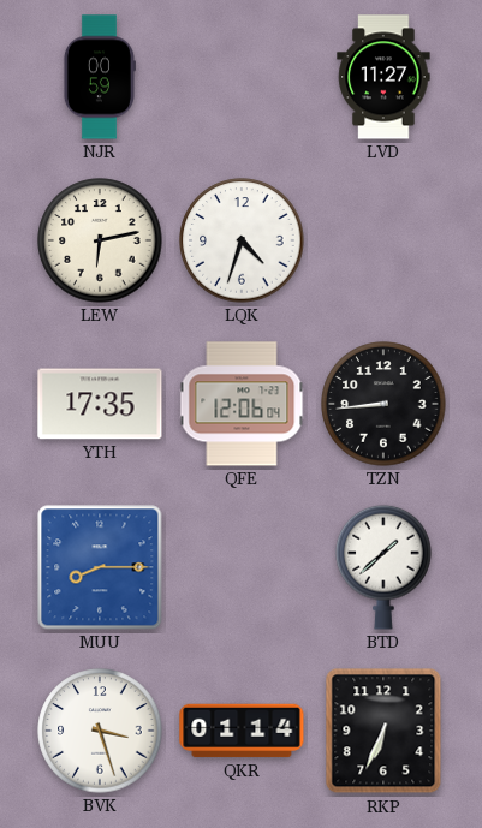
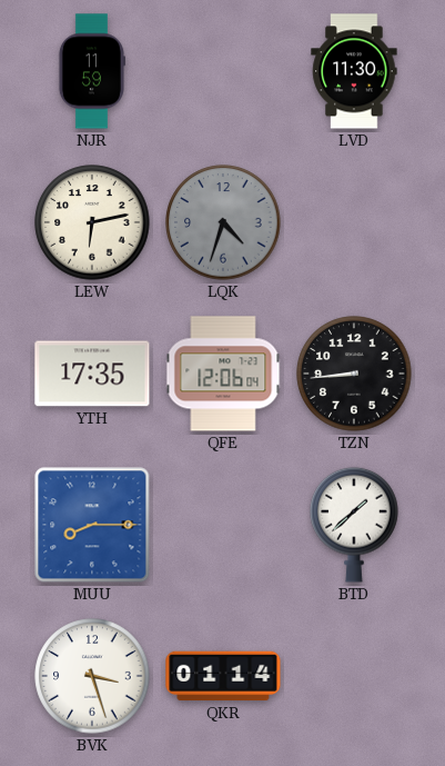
NJR: 00:59 -> 11:59 (91, 71)
LVD: 11:27 -> 11:30 (354, 71)
LQK dial: white -> grey (223, 222)
RKP: 6:34 -> none (383, 731)
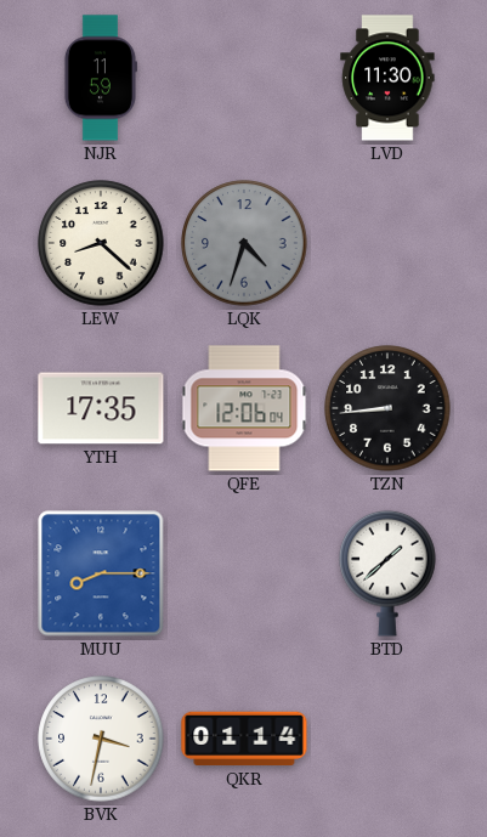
LEW: 6:13 -> 8:22 (101, 243)
BVK: 3:27 -> 3:32 (101, 739)
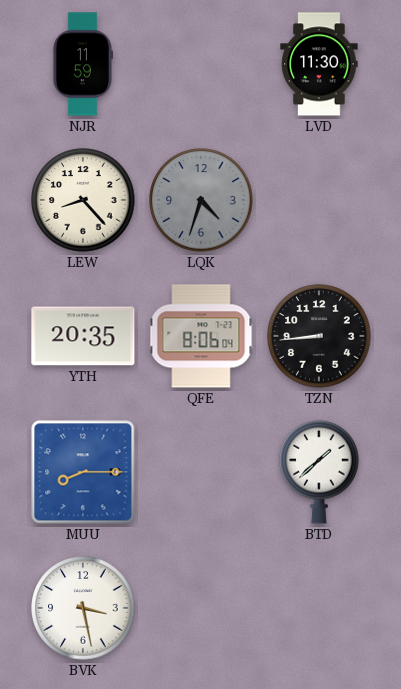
LEW: 8:22 -> 8:23 (83, 200)
YTH: 17:35 -> 20:35 (83, 336)
QFE: 12:06 -> 8:06 (201, 336)
BVK: 3:32 -> 3:28 (83, 608)
QKR: 01:14 -> none (244, 739)
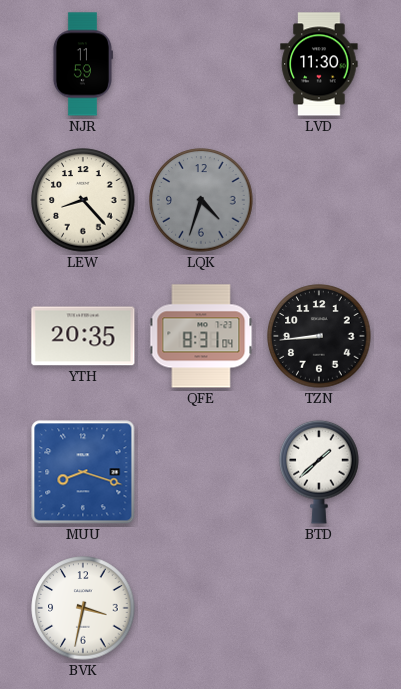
QFE: 8:06 -> 8:31 (201, 336)
MUU: 8:15 -> 8:18 (83, 472)
BVK: 3:28 -> 3:32 (83, 608)
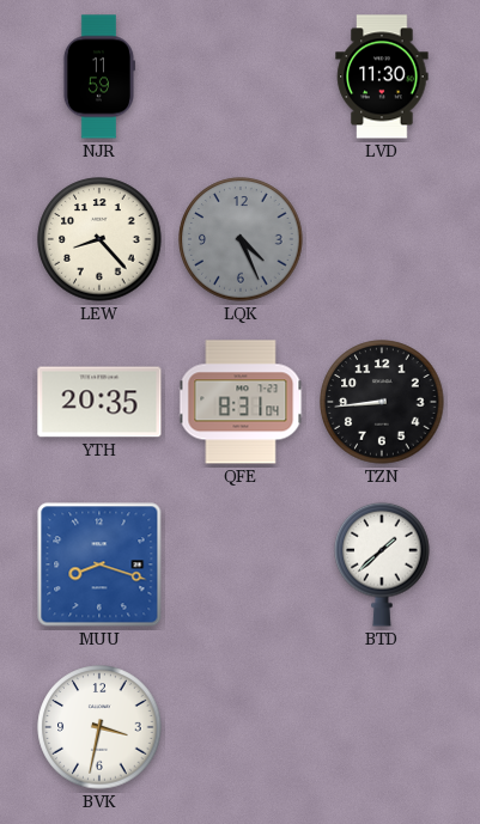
LQK: 4:33 -> 4:26 (241, 239)
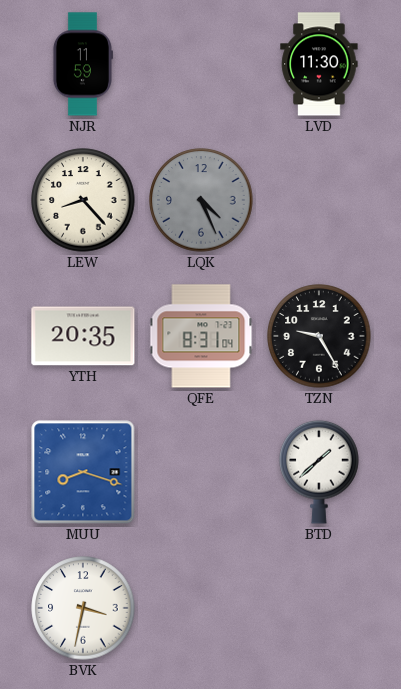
TZN: 8:44 -> 9:25 (319, 336)
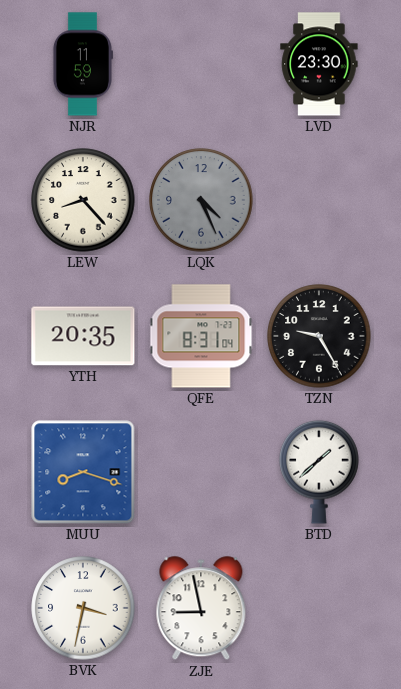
LVD: 11:30 -> 23:30 (319, 64)
ZJE: none -> 8:58 (201, 609)
